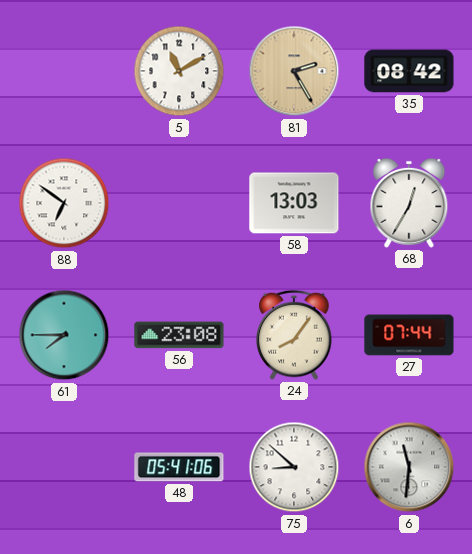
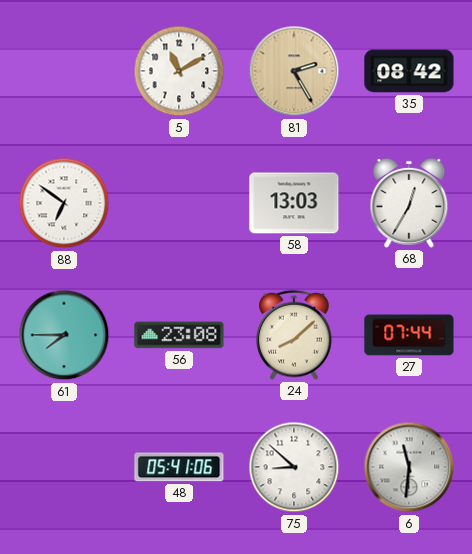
24: 8:06 -> 8:08 (294, 335)
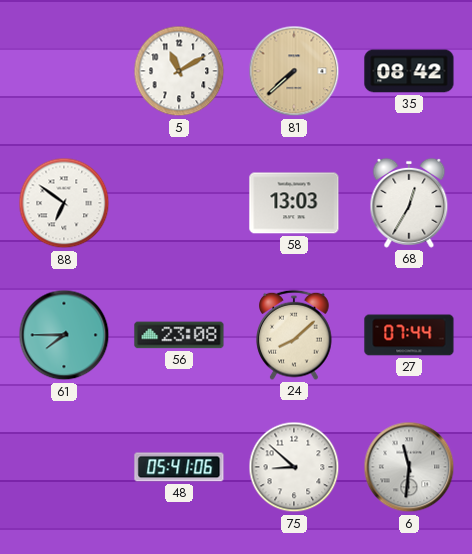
81: 2:25 -> 7:38 (294, 71)
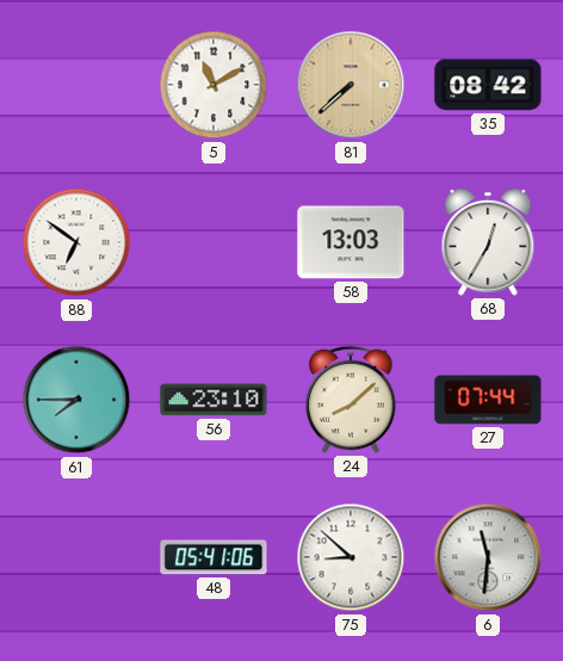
56: 23:08 -> 23:10 (214, 400)
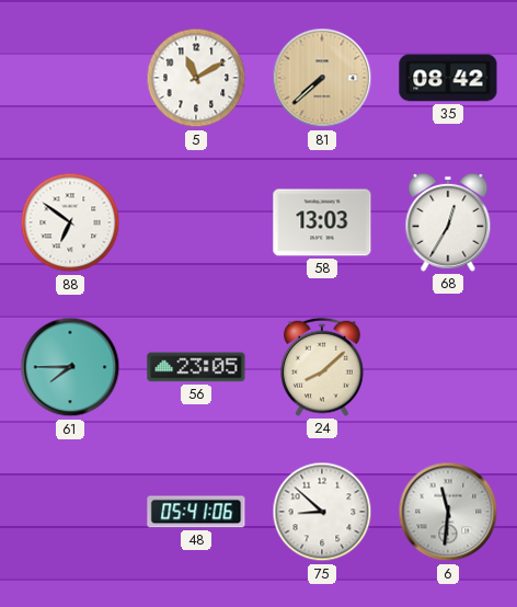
56: 23:10 -> 23:05 (196, 367)
27: 07:44 -> none (488, 400)
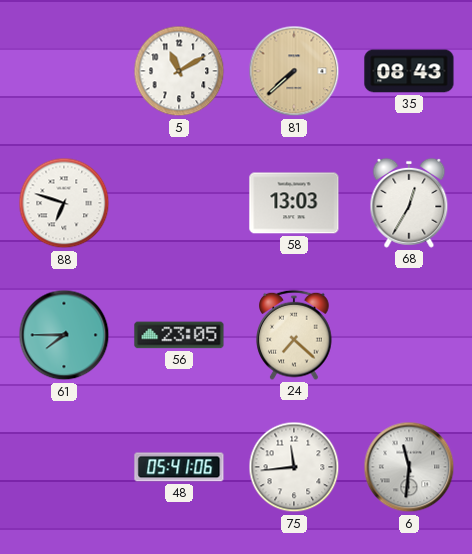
35: 08:42 -> 08:43 (409, 71)
88: 6:51 -> 6:48 (64, 203)
24: 8:08 -> 7:22 (294, 335)
75: 8:52 -> 11:44 (294, 467)
